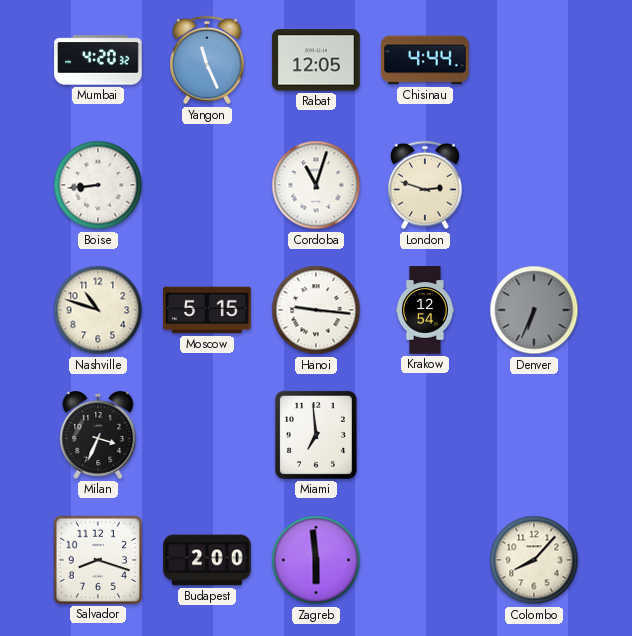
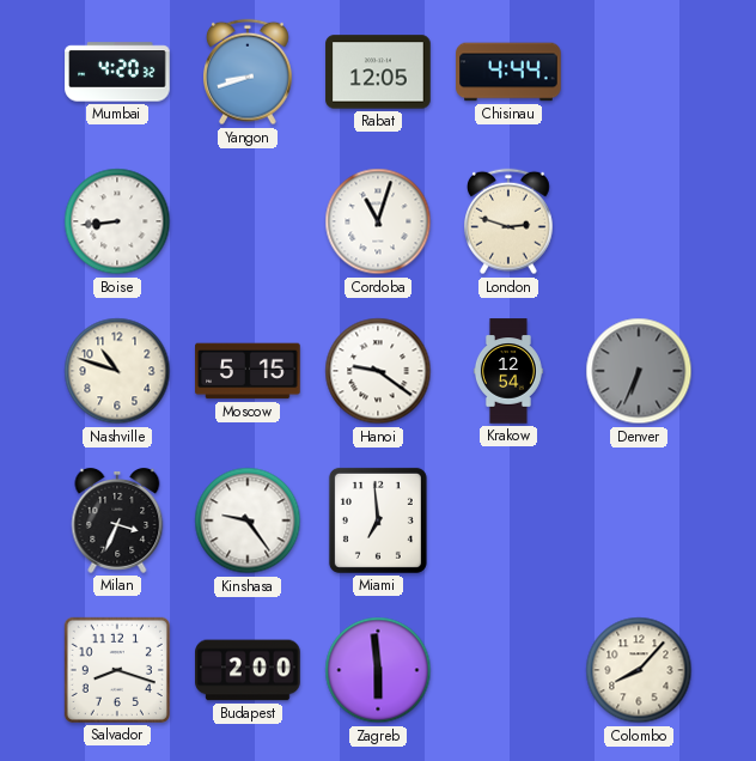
Yangon: 11:26 -> 8:42 (249, 72)
Hanoi: 9:16 -> 9:21 (378, 371)
Kinshasa: none -> 9:24 (248, 520)
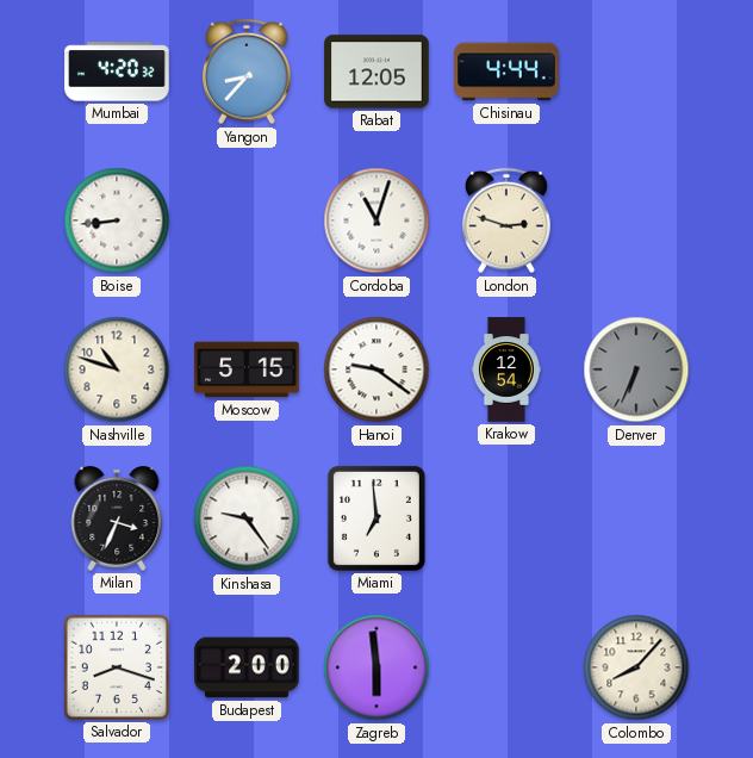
Yangon: 8:42 -> 8:37 (248, 72)
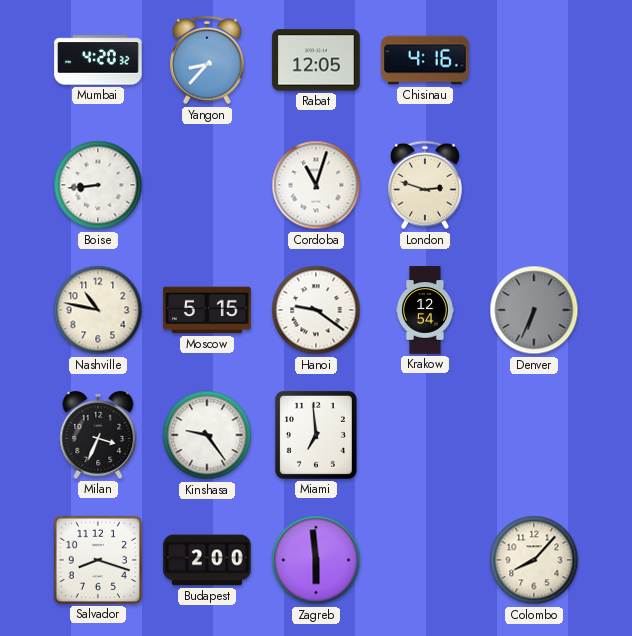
Chisinau: 4:44 -> 4:16 (425, 60)
Nashville: 10:48 -> 10:47 (98, 310)
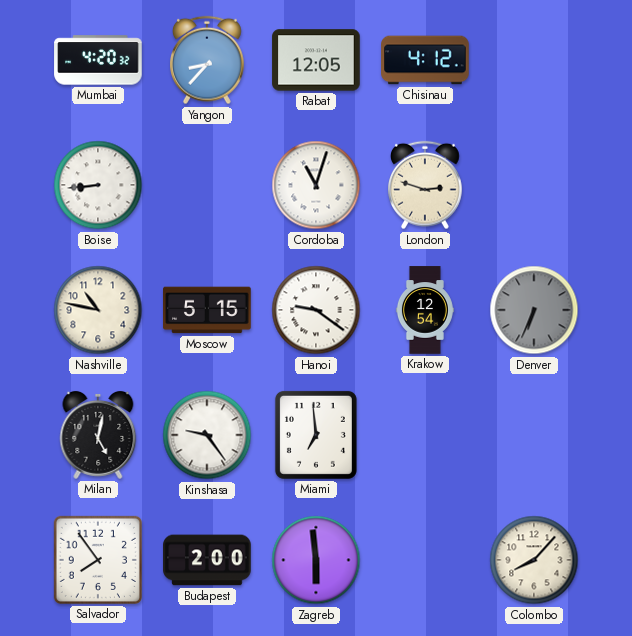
Chisinau: 4:16 -> 4:12 (425, 60)
Milan: 3:34 -> 5:02 (98, 435)
Salvador: 8:18 -> 7:54 (98, 560)
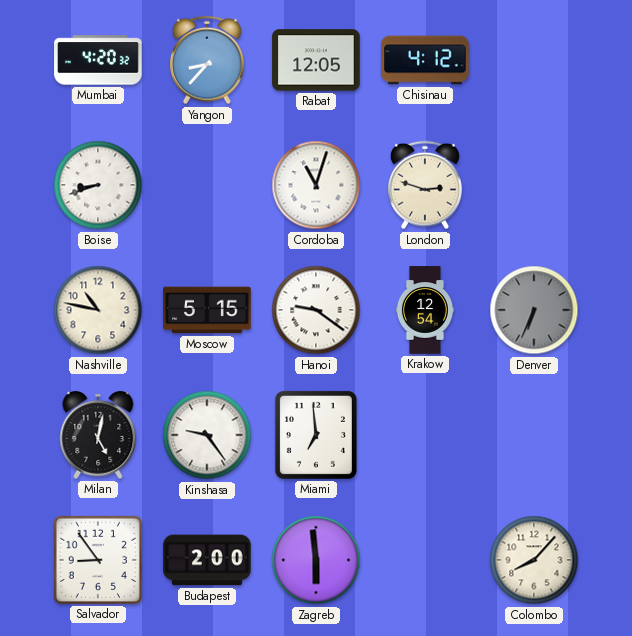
Boise: 8:44 -> 8:42 (98, 185)
Salvador: 7:54 -> 8:54 (98, 560)
